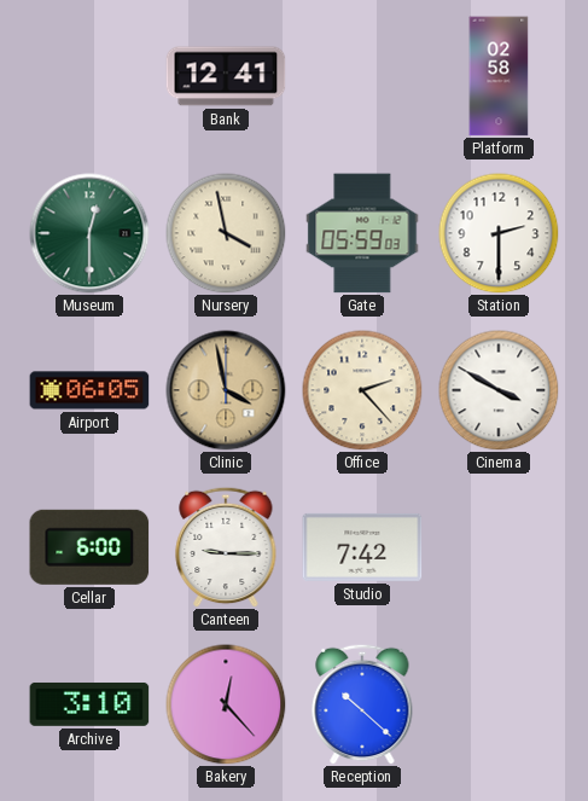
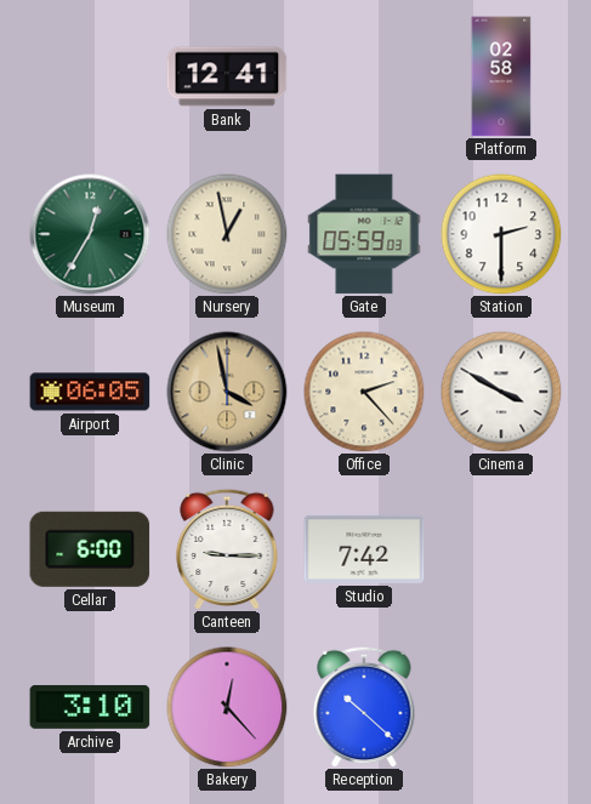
Museum: 12:30 -> 12:35 (90, 234)
Nursery: 3:58 -> 12:58 (227, 234)
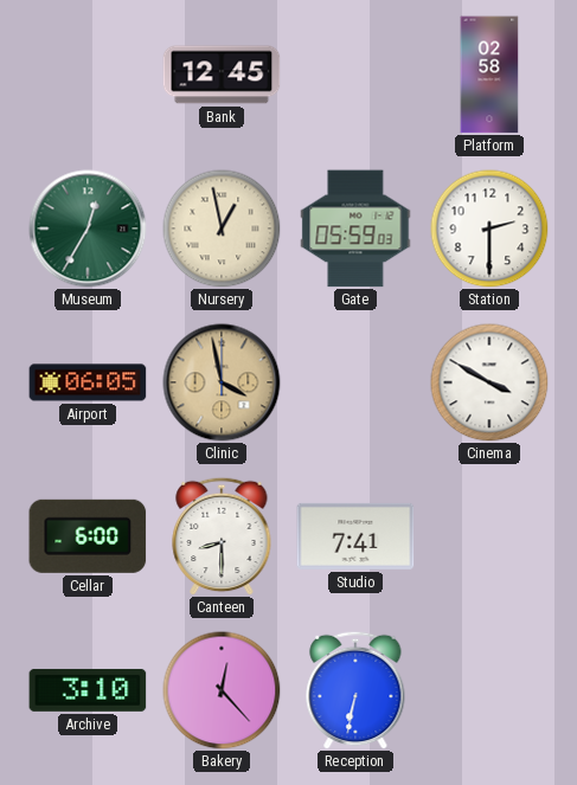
Bank: 12:41 -> 12:45 (222, 75)
Office: 2:23 -> none (364, 392)
Canteen: 9:15 -> 8:30 (222, 536)
Studio: 7:42 -> 7:41 (355, 536)
Reception: 10:22 -> 6:32 (355, 690)
